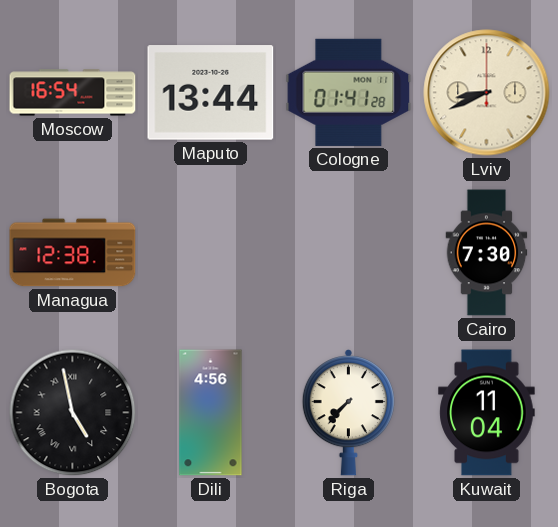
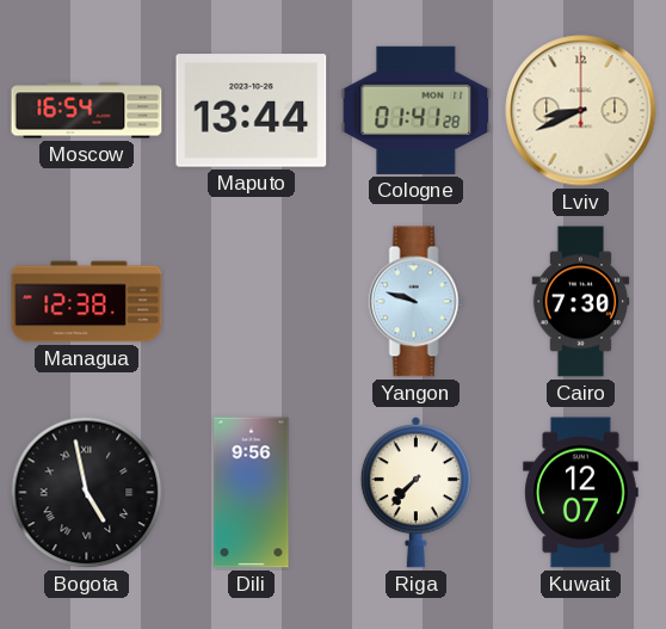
Yangon: none -> 9:48 (417, 302)
Dili: 4:56 -> 9:56 (252, 493)
Kuwait: 11:04 -> 12:07 (581, 493)
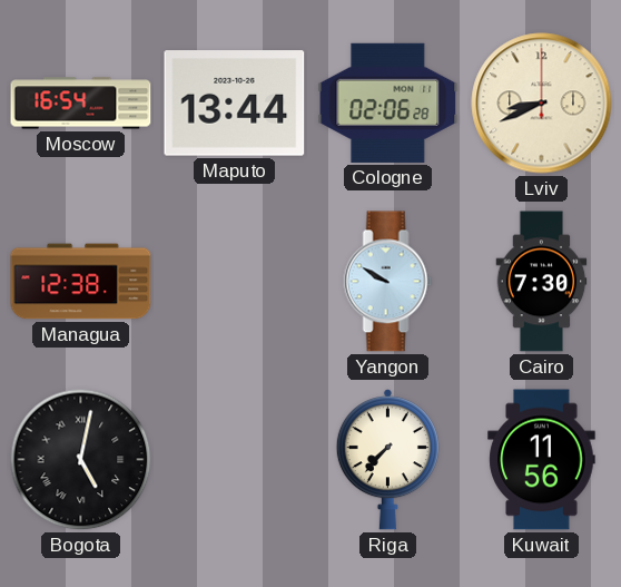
Cologne: 01:41 -> 02:06 (388, 102)
Yangon: 9:48 -> 9:50 (388, 282)
Bogota: 4:58 -> 5:02 (81, 460)
Dili: 9:56 -> none (252, 493)
Kuwait: 12:07 -> 11:56 (542, 460)
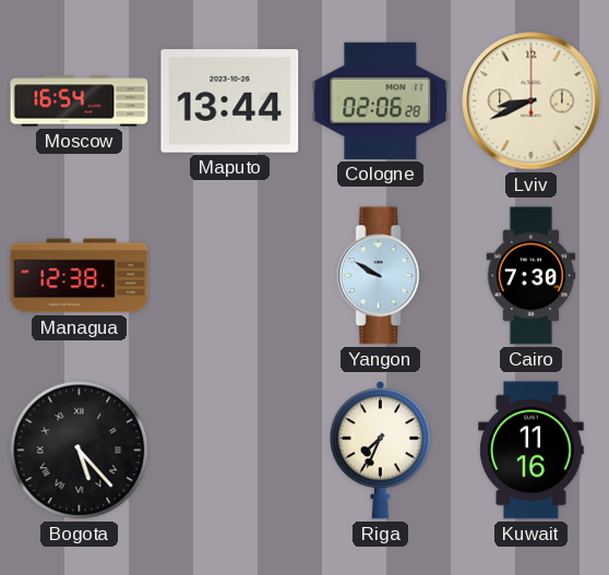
Bogota: 5:02 -> 5:23 (80, 451)
Riga: 7:37 -> 7:34 (380, 451)
Kuwait: 11:56 -> 11:16 (532, 451)
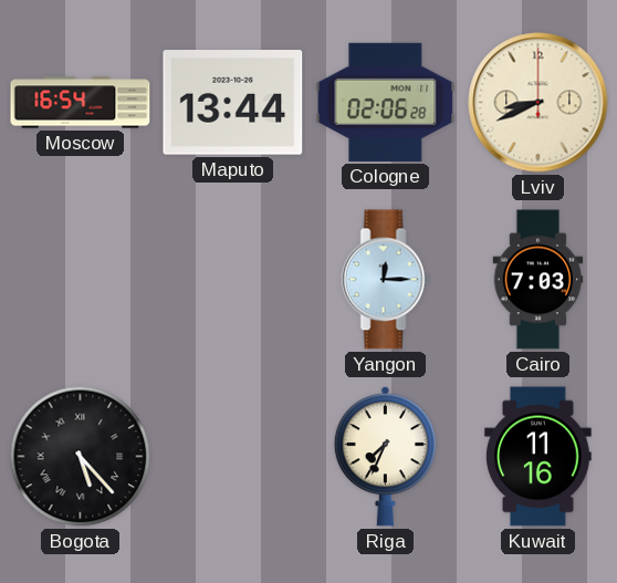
Managua: 12:38 -> none (80, 276)
Yangon: 9:50 -> 12:15 (386, 280)
Cairo: 7:30 -> 7:03 (538, 280)
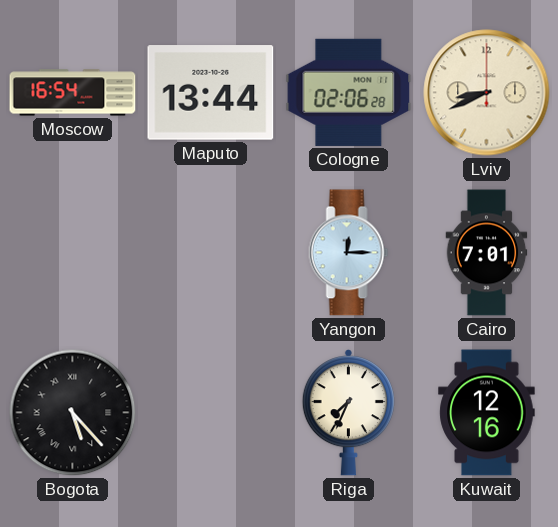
Cairo: 7:03 -> 7:01 (487, 253)
Kuwait: 11:16 -> 12:16 (487, 413)
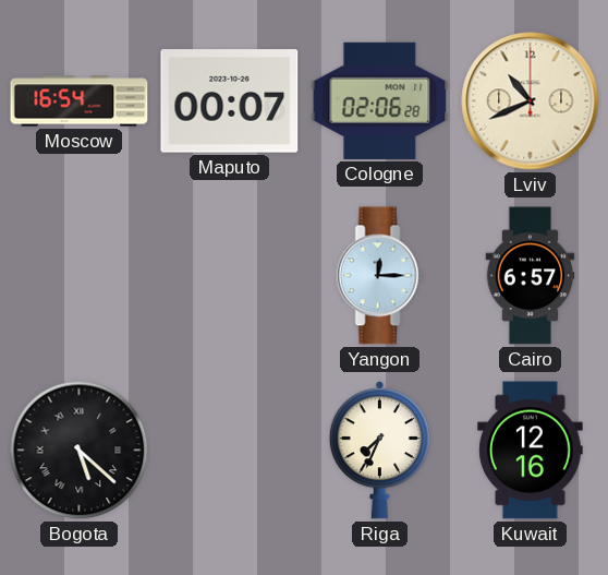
Maputo: 13:44 -> 00:07 (230, 101)
Lviv: 8:41 -> 10:41 (531, 101)
Cairo: 7:01 -> 6:57 (531, 276)
Bogota: 5:23 -> 5:22 (80, 451)
